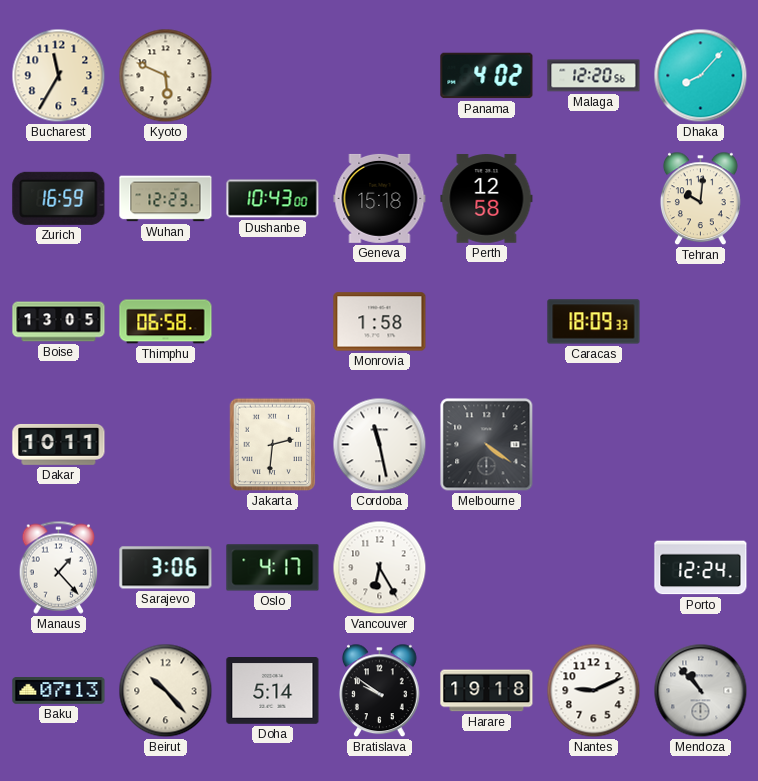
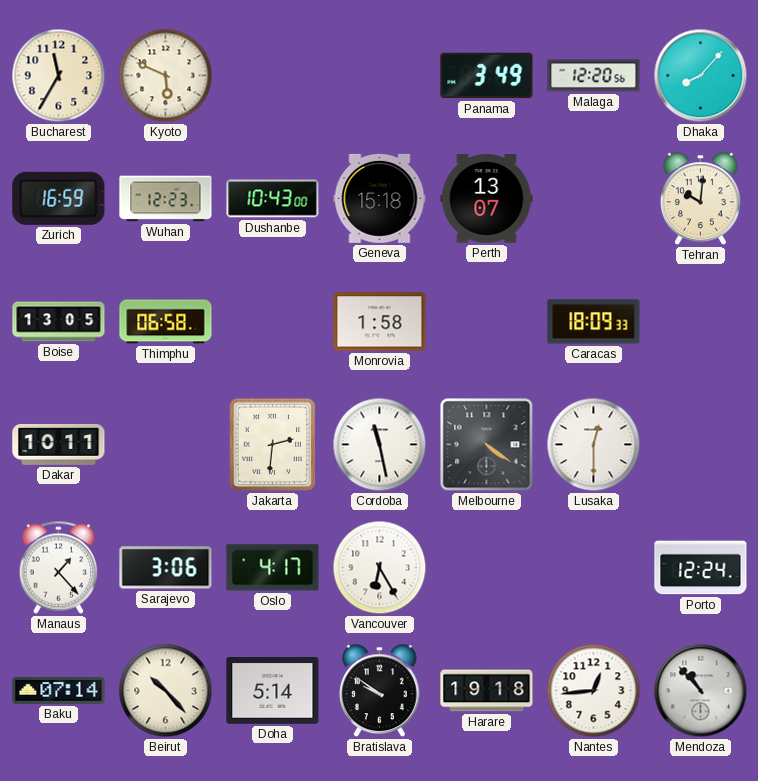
Panama: 4:02 -> 3:49 (487, 76)
Perth: 12:58 -> 13:07 (487, 199)
Lusaka: none -> 12:30 (594, 445)
Baku: 07:13 -> 07:14 (59, 691)
Nantes: 9:11 -> 12:44 (594, 691)
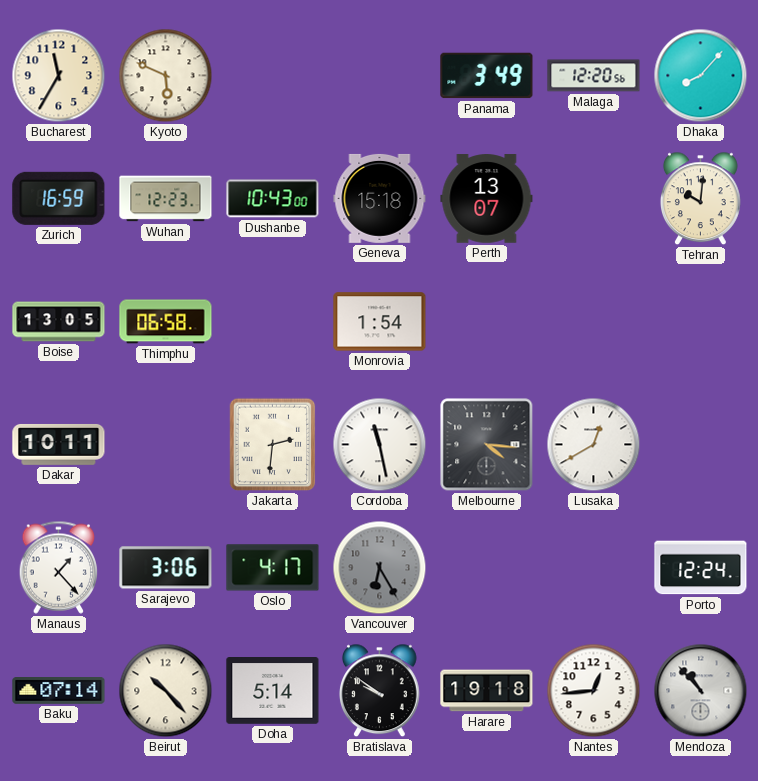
Monrovia: 1:58 -> 1:54 (380, 322)
Caracas: 18:09 -> none (594, 322)
Melbourne: 4:21 -> 4:16 (487, 445)
Lusaka: 12:30 -> 12:40 (594, 445)
Vancouver dial: white -> grey (380, 568)
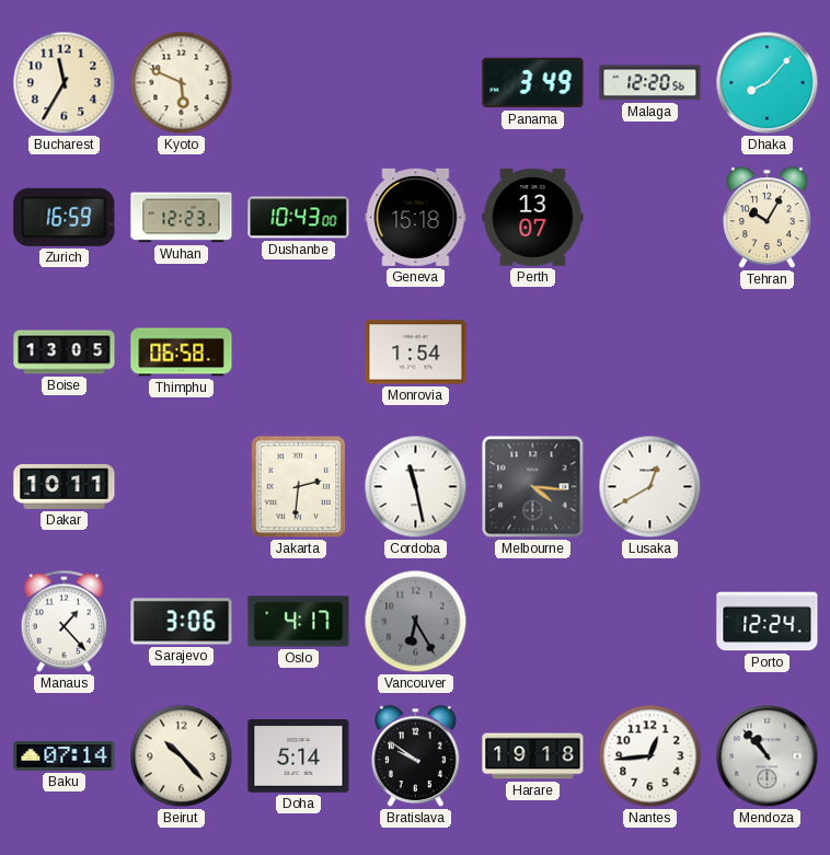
Tehran: 10:01 -> 10:05 (768, 218)
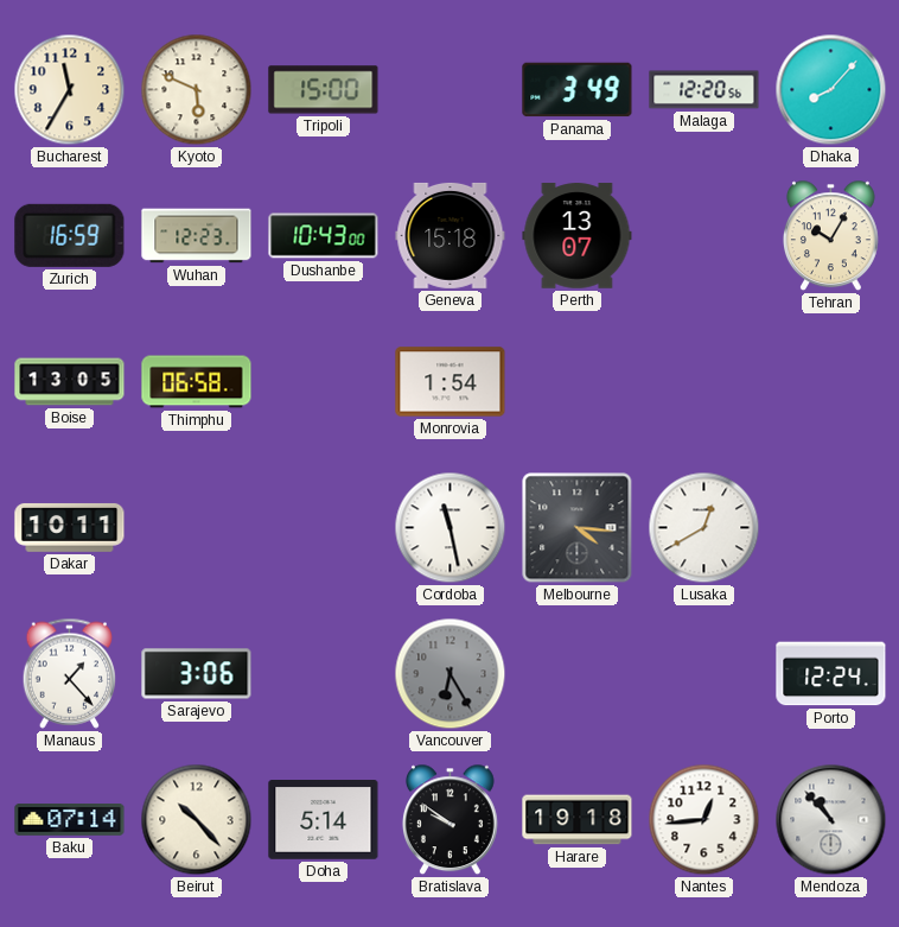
Tripoli: none -> 15:00 (324, 90)
Jakarta: 2:31 -> none (299, 487)
Oslo: 4:17 -> none (299, 622)
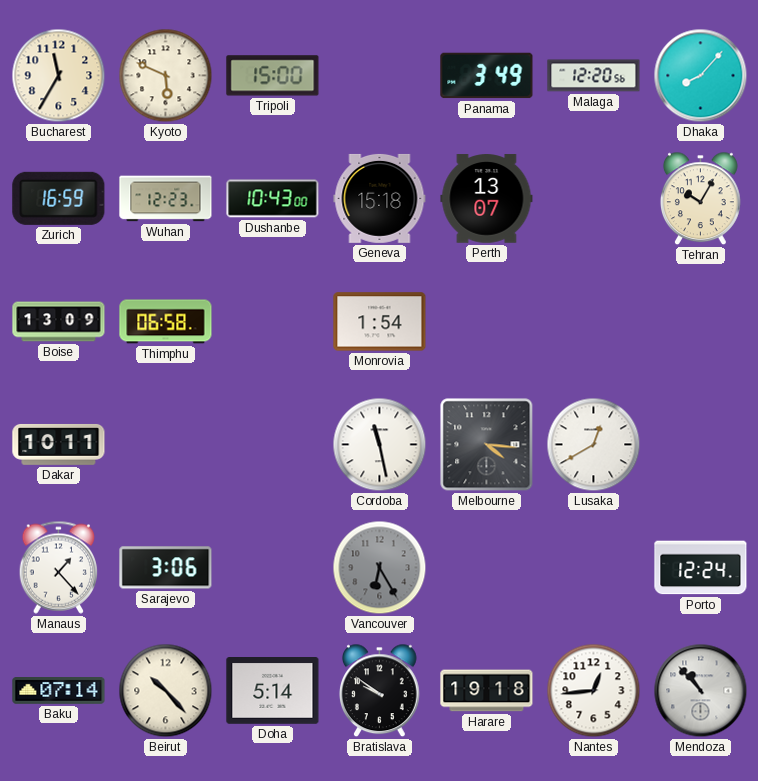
Boise: 13:05 -> 13:09 (59, 322)
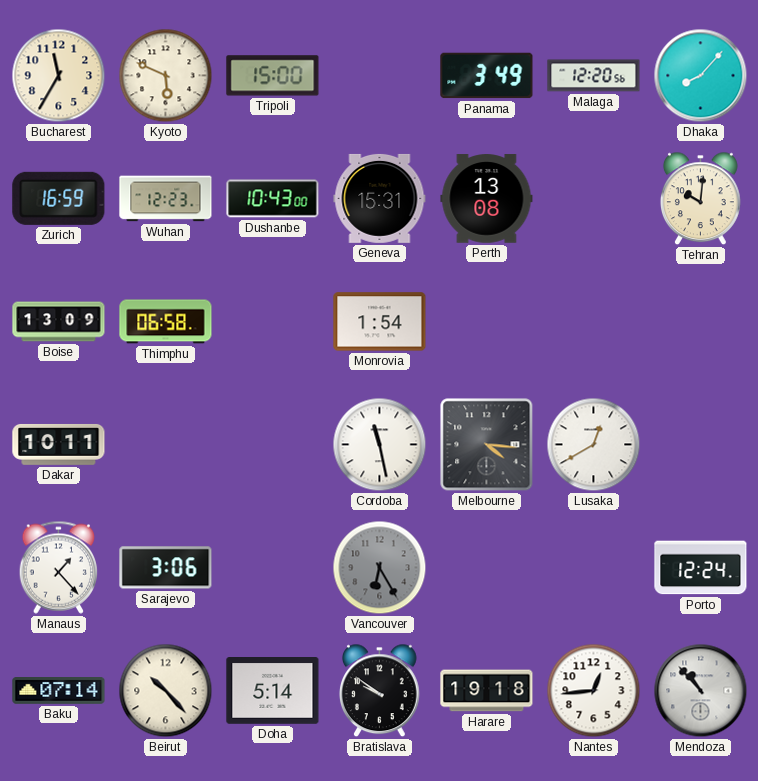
Geneva: 15:18 -> 15:31 (380, 198)
Perth: 13:07 -> 13:08 (487, 199)
Tehran: 10:05 -> 10:01 (701, 199)
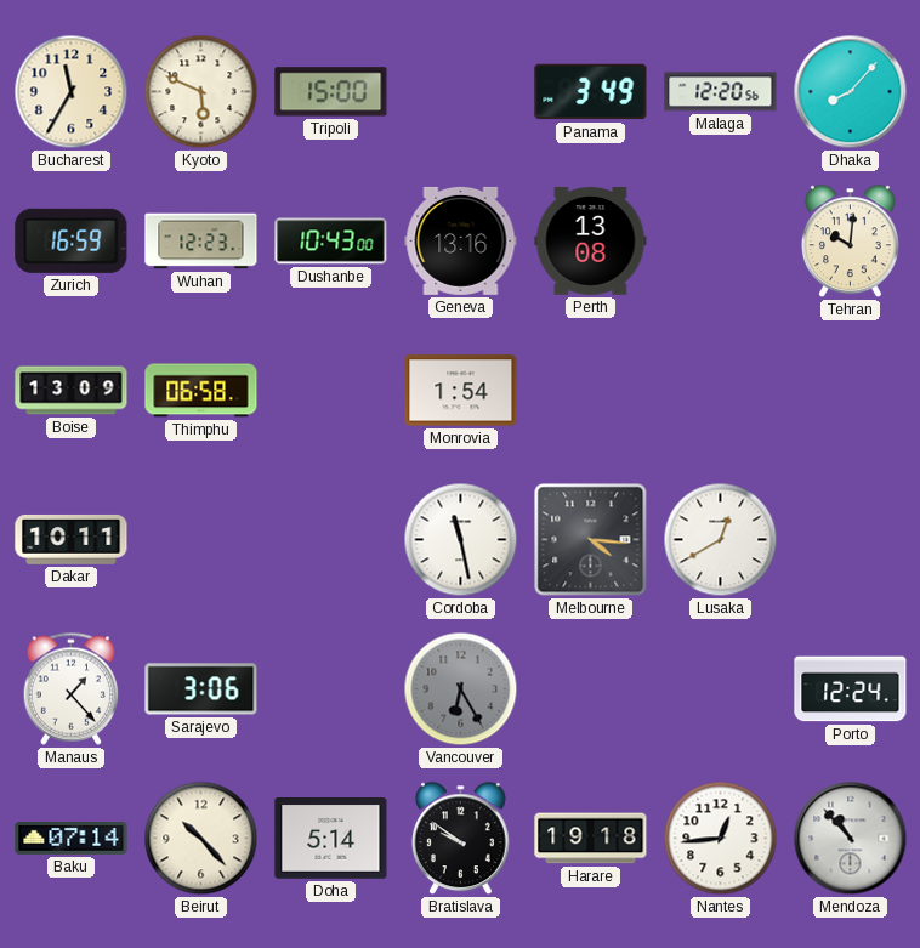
Geneva: 15:31 -> 13:16 (461, 240)
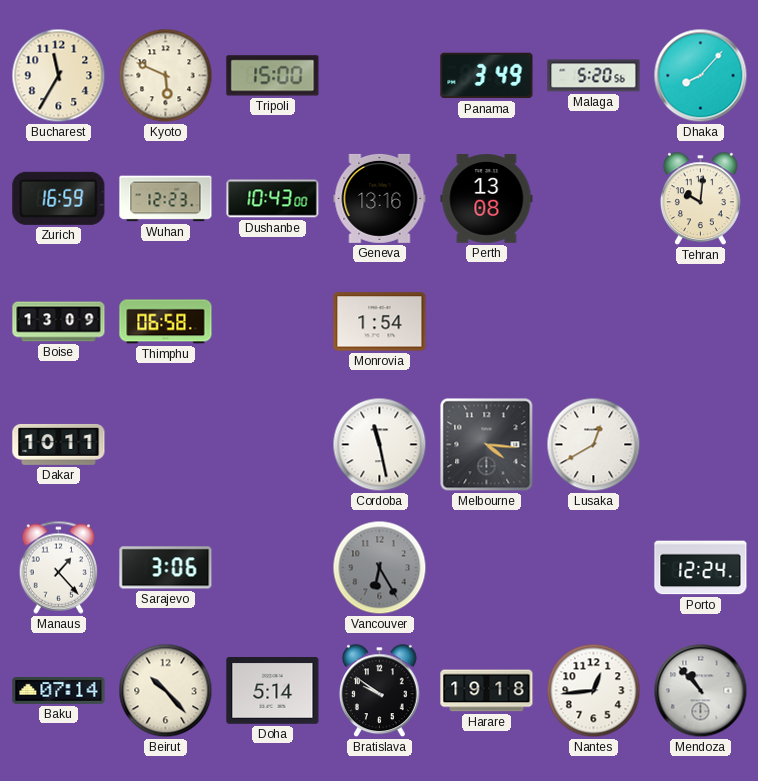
Malaga: 12:20 -> 5:20 (594, 76)
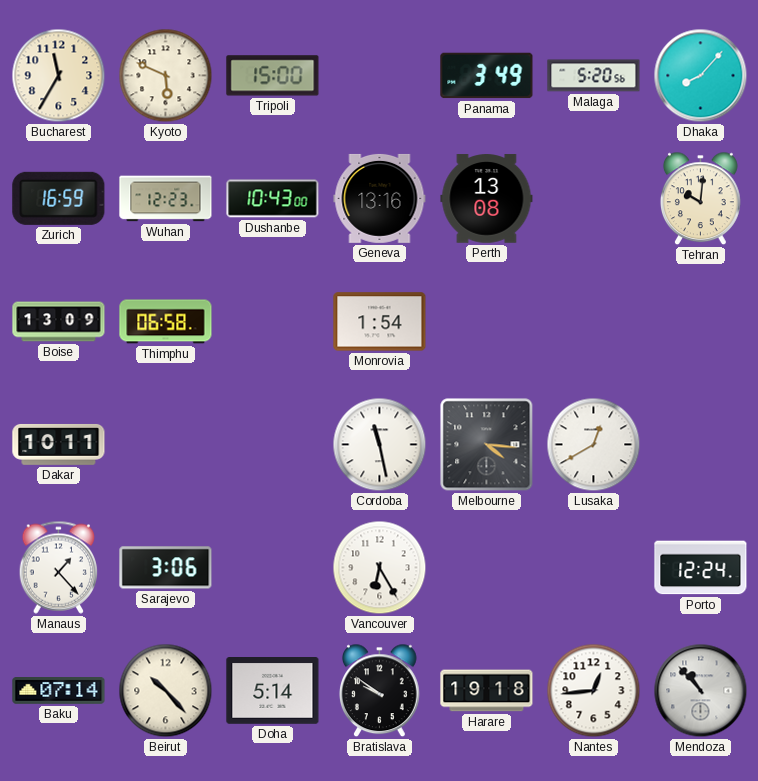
Vancouver dial: grey -> white (380, 568)
